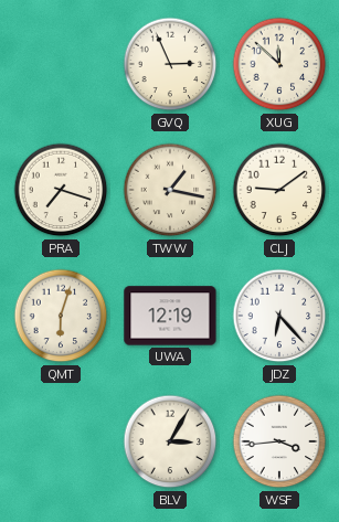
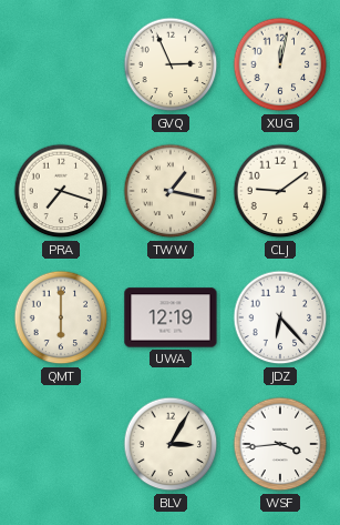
XUG: 11:52 -> 12:02 (280, 64)
QMT: 6:03 -> 6:00 (61, 317)
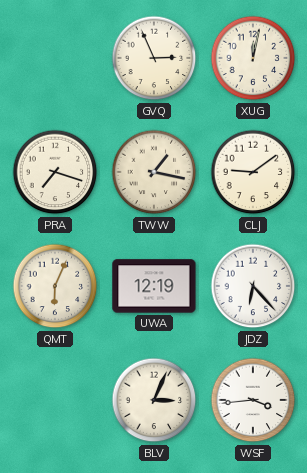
QMT: 6:00 -> 6:04 (55, 286)
BLV: 3:05 -> 3:04 (154, 400)
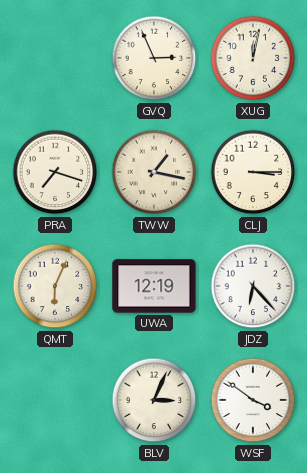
CLJ: 9:09 -> 3:15 (253, 172)
WSF: 3:44 -> 3:51 (253, 400)
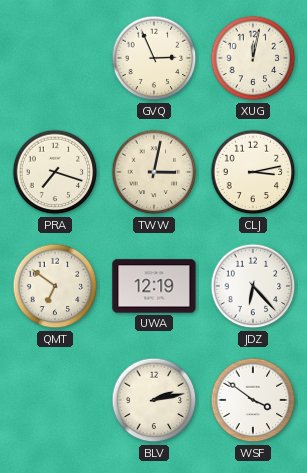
TWW: 1:17 -> 3:02 (154, 172)
CLJ: 3:15 -> 3:13 (253, 172)
QMT: 6:04 -> 6:51 (55, 286)
BLV: 3:04 -> 2:13 (154, 400)
